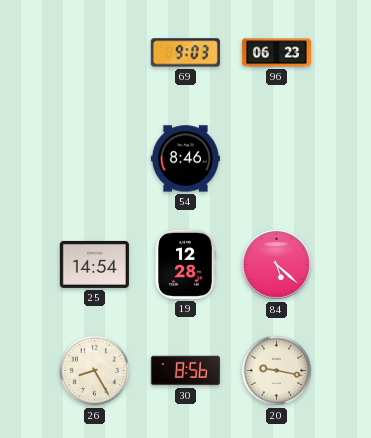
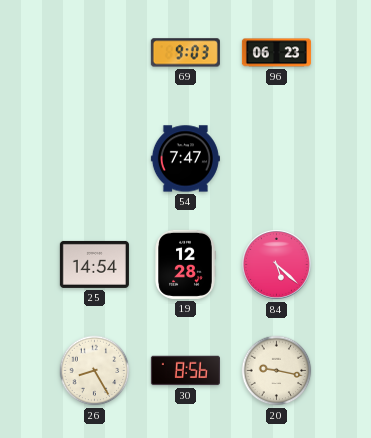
54: 8:46 -> 7:47 (185, 159)
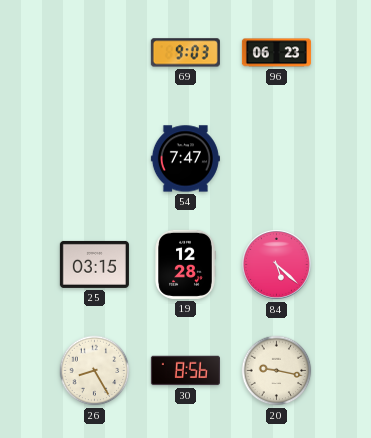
25: 14:54 -> 03:15 (94, 264)
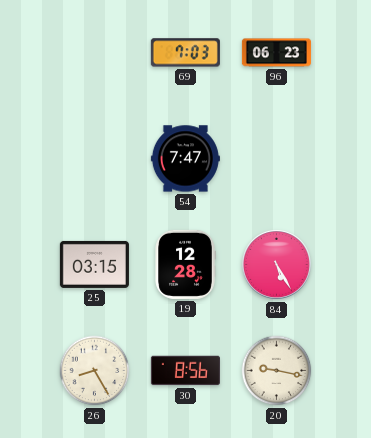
69: 9:03 -> 7:03 (185, 53)
84: 5:22 -> 5:25 (276, 264)
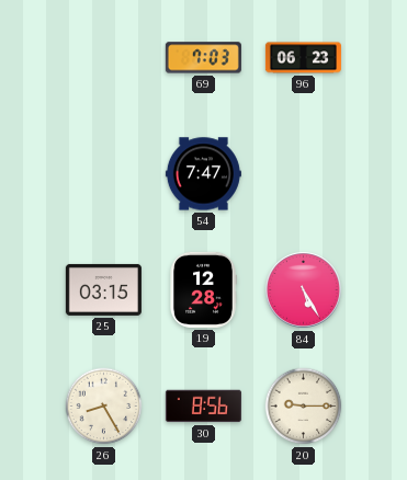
20: 9:17 -> 9:15 (304, 407)
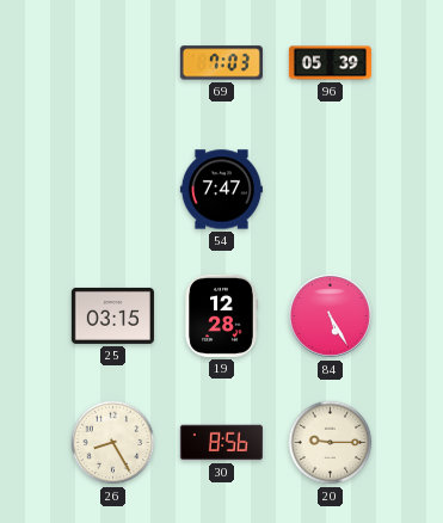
96: 06:23 -> 05:39 (330, 63)
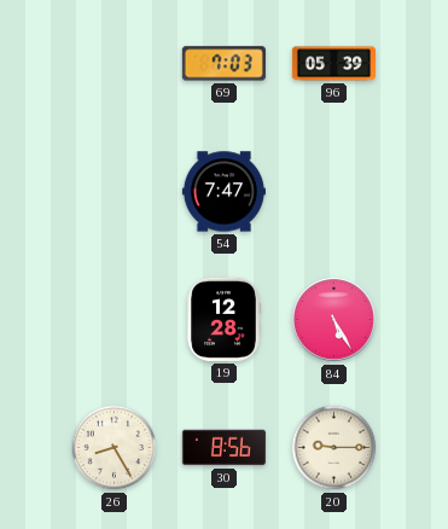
25: 03:15 -> none (112, 315)
